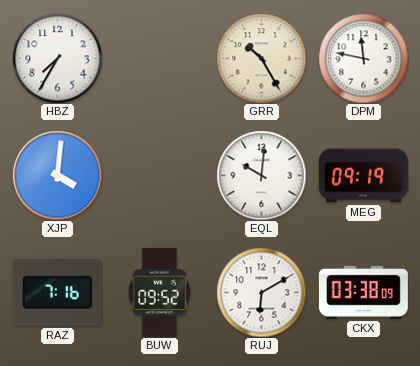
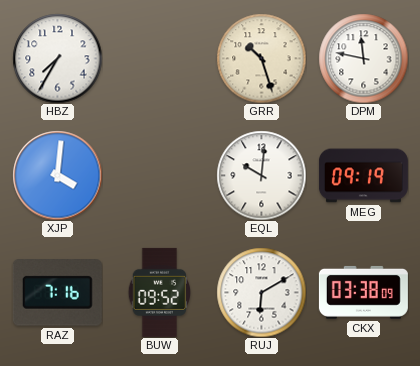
GRR: 10:25 -> 10:27 (261, 58)
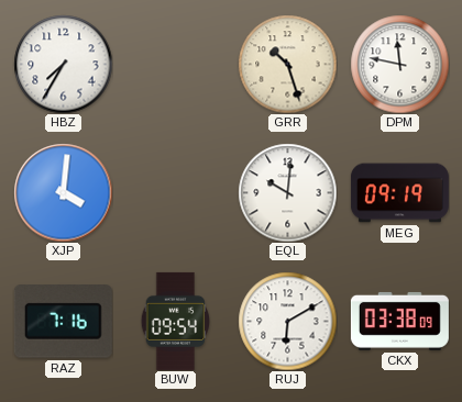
BUW: 09:52 -> 09:54 (175, 321)
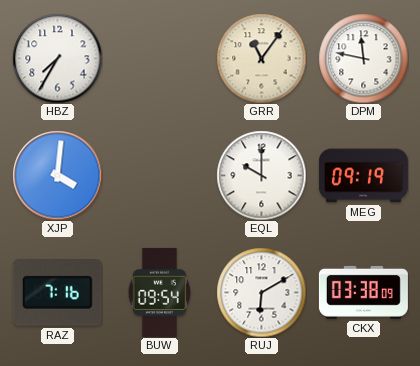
GRR: 10:27 -> 11:06 (261, 58)
EQL: 10:01 -> 10:00 (261, 175)
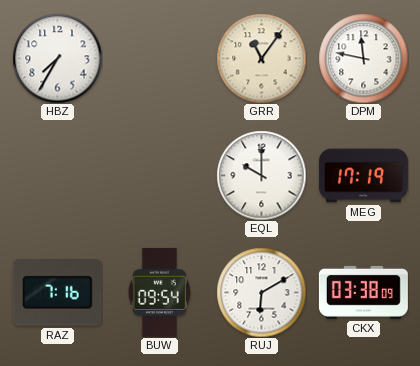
XJP: 4:01 -> none (57, 175)
MEG: 09:19 -> 17:19 (363, 176)
